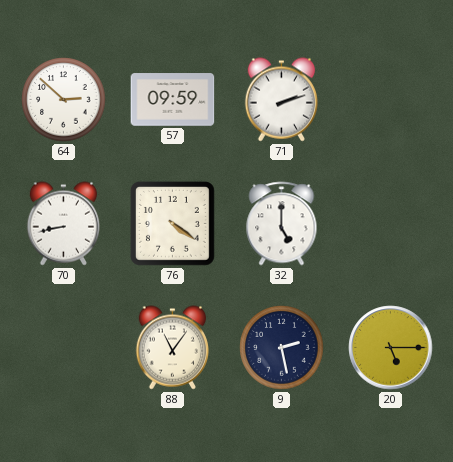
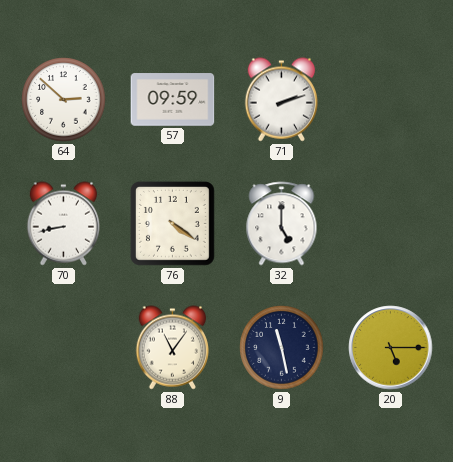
9: 2:28 -> 11:28 (282, 348)
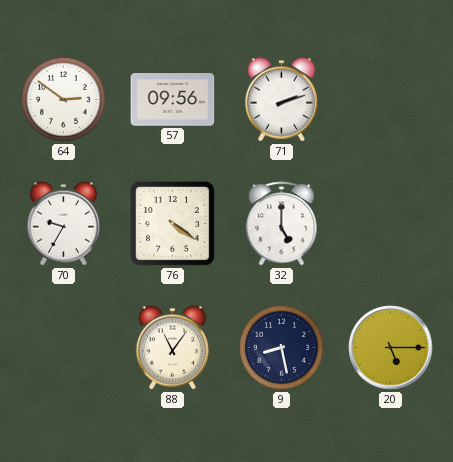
64: 2:52 -> 2:51 (64, 100)
57: 09:59 -> 09:56 (173, 100)
70: 8:43 -> 9:35 (64, 224)
9: 11:28 -> 8:28 (282, 348)
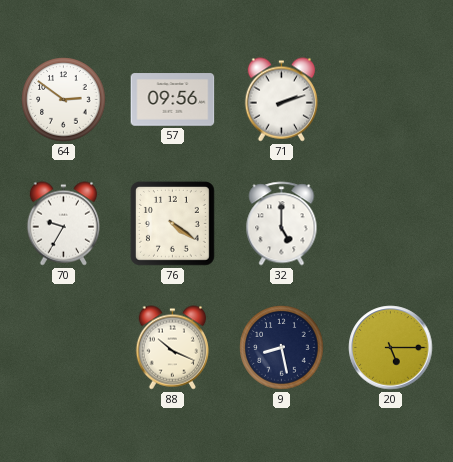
88: 11:06 -> 10:19 (173, 348)
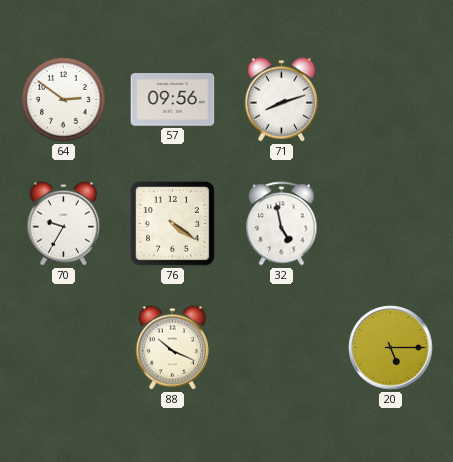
71: 2:12 -> 8:12 (282, 100)
32: 5:00 -> 4:58 (282, 224)
9: 8:28 -> none (282, 348)
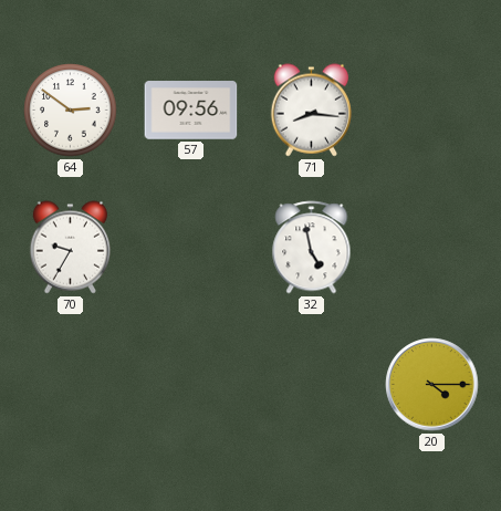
71: 8:12 -> 8:16 (312, 111)
76: 4:21 -> none (172, 223)
88: 10:19 -> none (173, 348)
20: 5:15 -> 4:15 (432, 385)
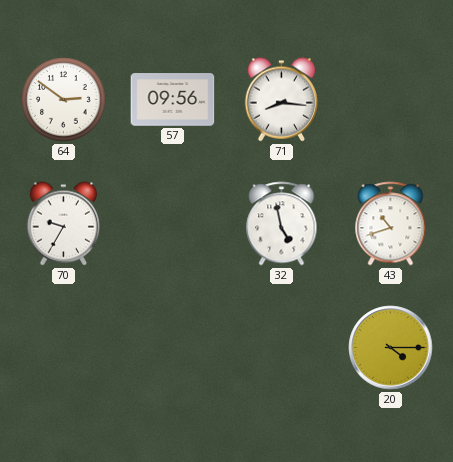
43: none -> 10:42 (391, 224)
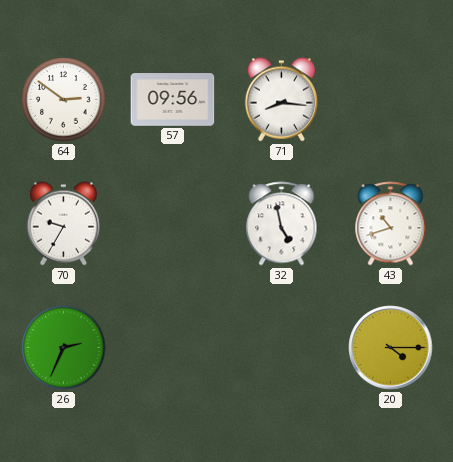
26: none -> 2:34 (64, 348)
